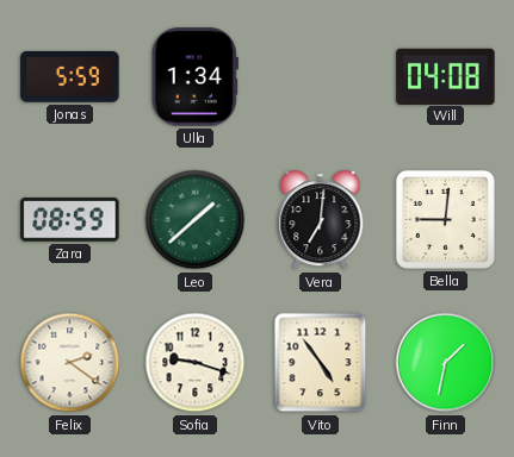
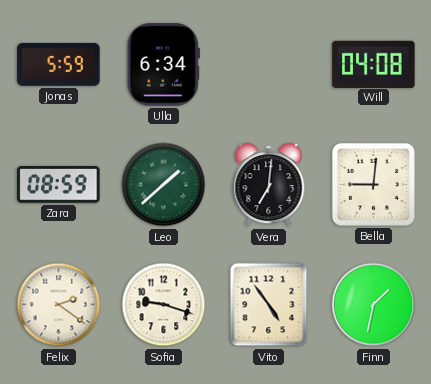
Ulla: 1:34 -> 6:34 (163, 65)
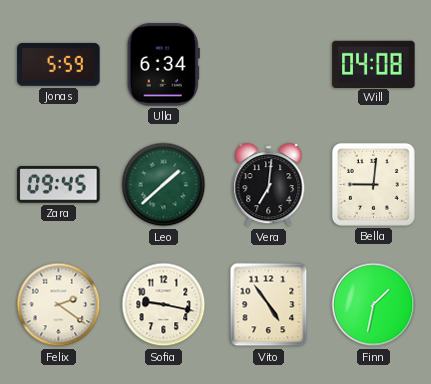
Zara: 08:59 -> 09:45 (59, 185)
Sofia: 9:18 -> 9:17 (164, 305)
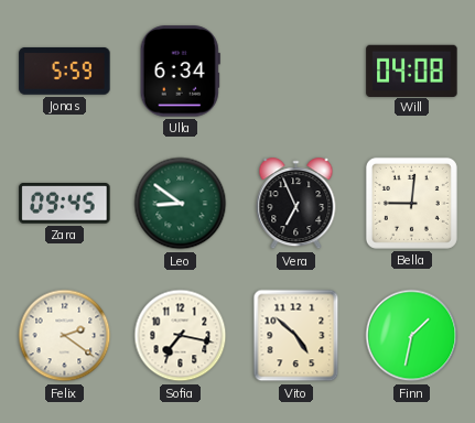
Leo: 1:38 -> 8:51 (181, 204)
Vera: 7:01 -> 6:56 (296, 204)
Sofia: 9:17 -> 7:17 (181, 336)
Vito: 4:54 -> 4:52 (296, 336)
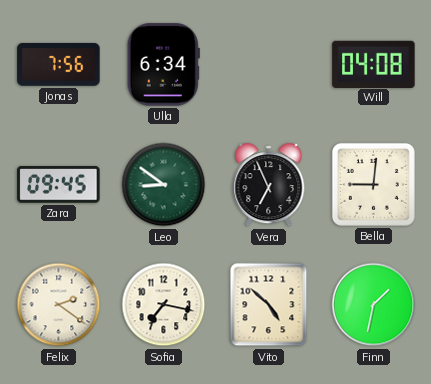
Jonas: 5:59 -> 7:56 (59, 64)
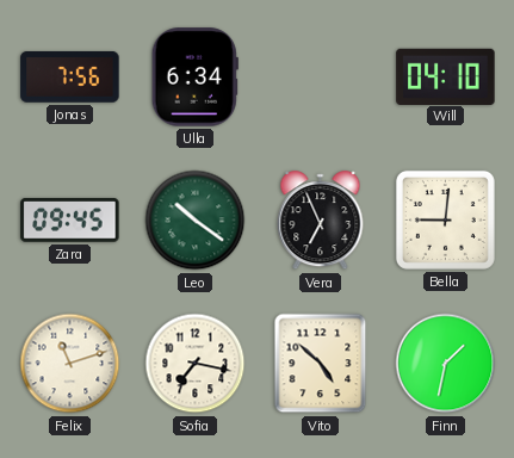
Will: 04:08 -> 04:10 (446, 76)
Leo: 8:51 -> 10:21 (196, 221)
Felix: 2:21 -> 11:12 (70, 364)
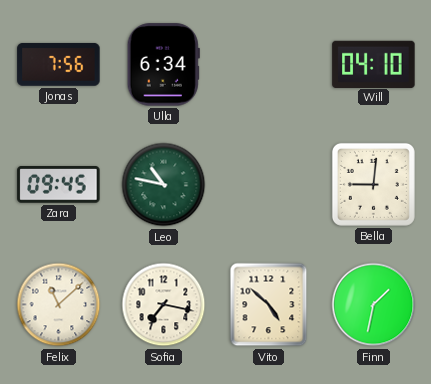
Leo: 10:21 -> 10:47 (164, 185)
Vera: 6:56 -> none (321, 221)
Felix: 11:12 -> 11:08 (59, 305)
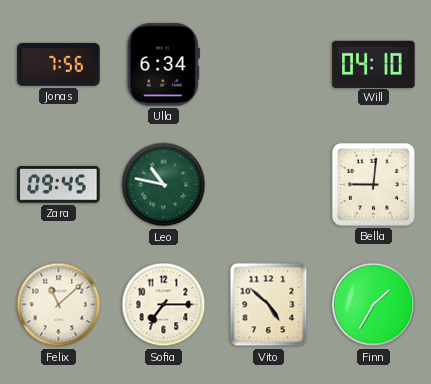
Sofia: 7:17 -> 7:15 (164, 305)
Finn: 1:32 -> 1:35 (374, 305)
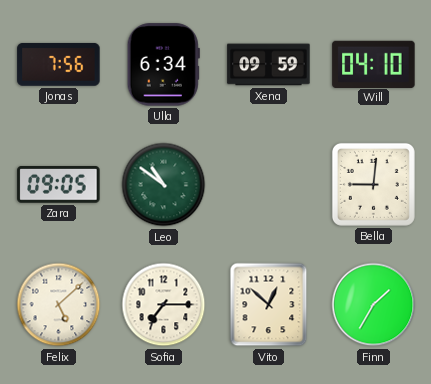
Xena: none -> 09:59 (269, 65)
Zara: 09:45 -> 09:05 (59, 185)
Leo: 10:47 -> 10:51 (164, 185)
Felix: 11:08 -> 5:08 (59, 305)
Vito: 4:52 -> 12:52 (269, 305)
